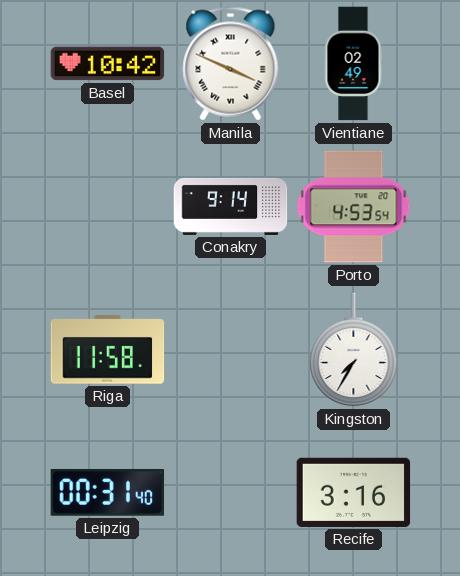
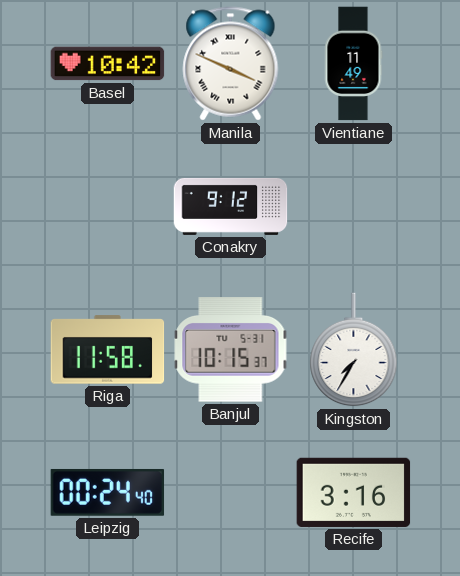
Vientiane: 02:49 -> 11:49 (353, 64)
Conakry: 9:14 -> 9:12 (231, 206)
Porto: 4:53 -> none (354, 207)
Banjul: none -> 10:15 (231, 350)
Leipzig: 00:31 -> 00:24 (108, 493)
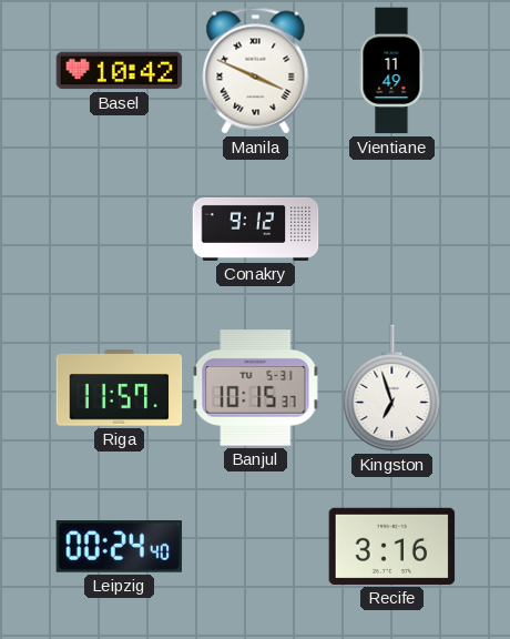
Riga: 11:58 -> 11:57 (120, 388)
Kingston: 7:35 -> 6:57 (392, 388)
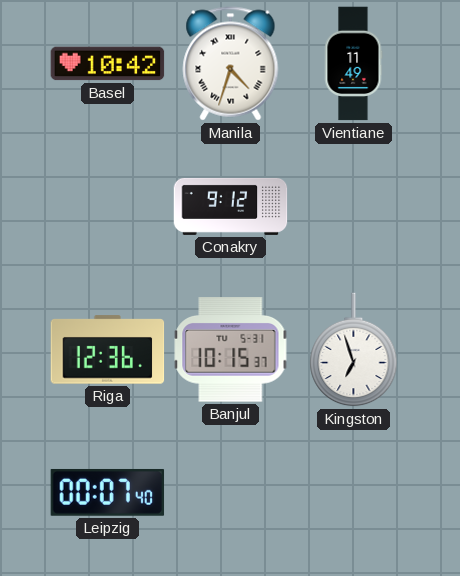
Manila: 3:49 -> 4:33 (231, 64)
Riga: 11:57 -> 12:36 (108, 350)
Leipzig: 00:24 -> 00:07 (108, 493)
Recife: 3:16 -> none (392, 546)
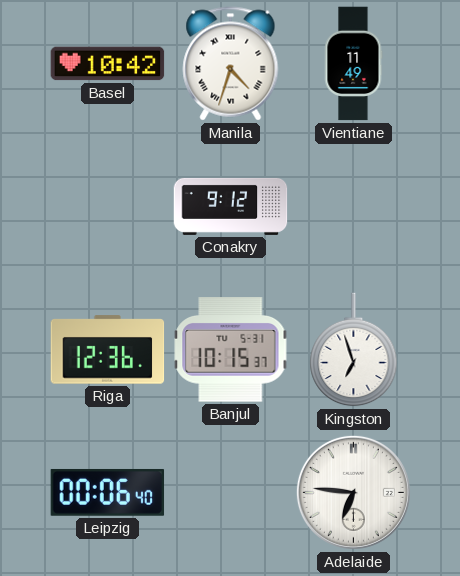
Leipzig: 00:07 -> 00:06 (108, 493)
Adelaide: none -> 6:46 (353, 492)
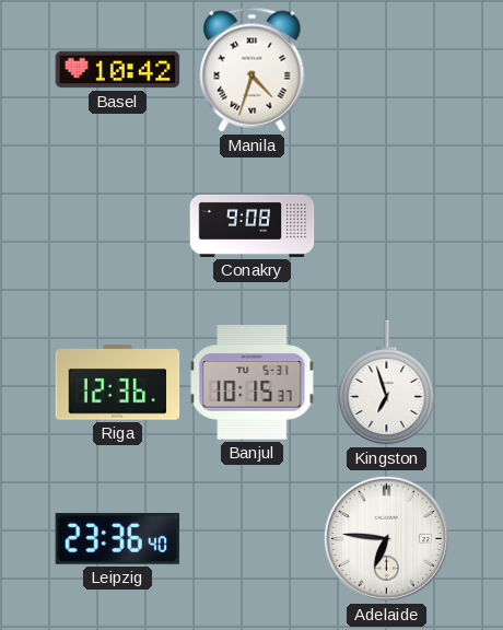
Vientiane: 11:49 -> none (353, 64)
Conakry: 9:12 -> 9:08 (253, 225)
Leipzig: 00:06 -> 23:36 (118, 539)
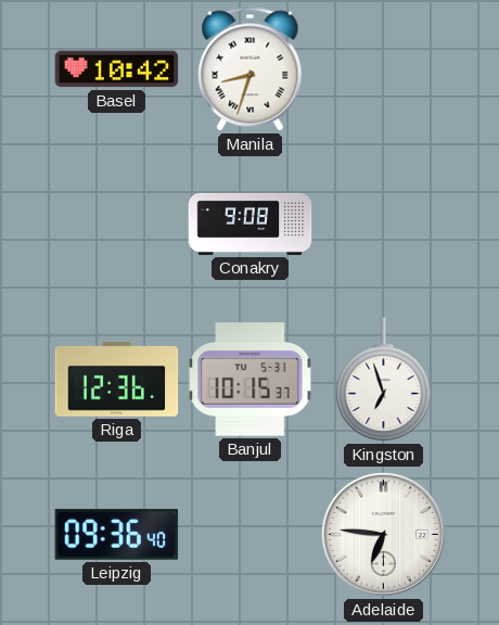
Manila: 4:33 -> 8:33 (251, 69)
Leipzig: 23:36 -> 09:36 (117, 535)
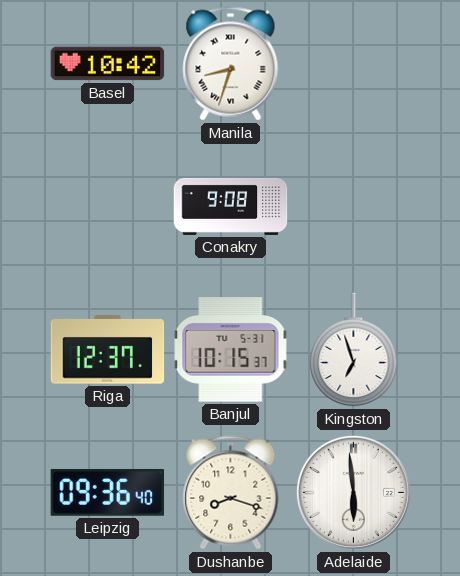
Riga: 12:36 -> 12:37 (108, 350)
Dushanbe: none -> 8:18 (231, 493)
Adelaide: 6:46 -> 5:59 (353, 492)
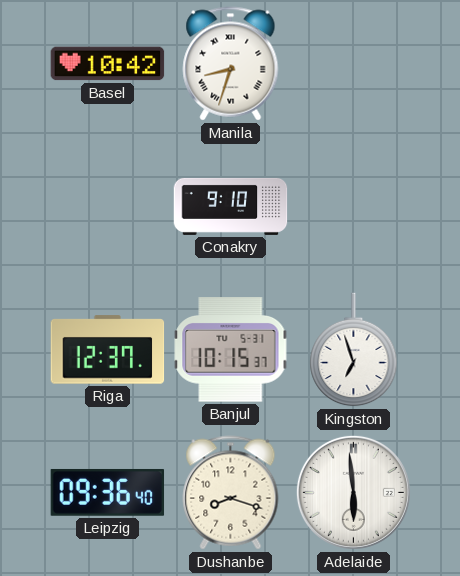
Conakry: 9:08 -> 9:10 (231, 206)
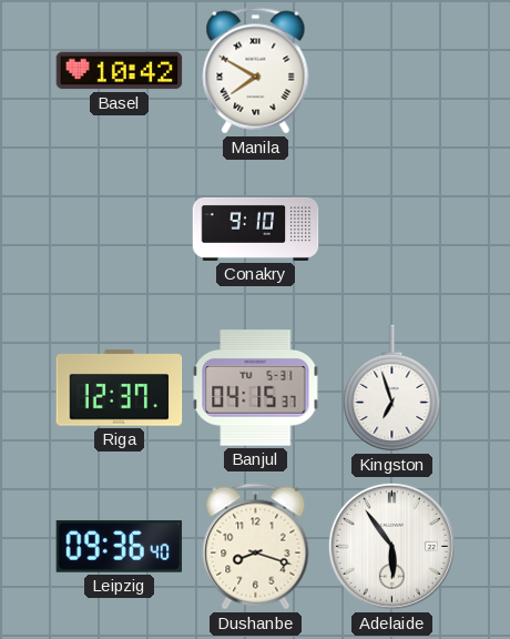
Manila: 8:33 -> 7:50 (256, 71)
Banjul: 10:15 -> 04:15 (256, 388)
Adelaide: 5:59 -> 5:54 (391, 546)
